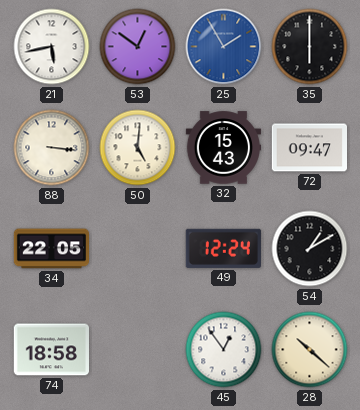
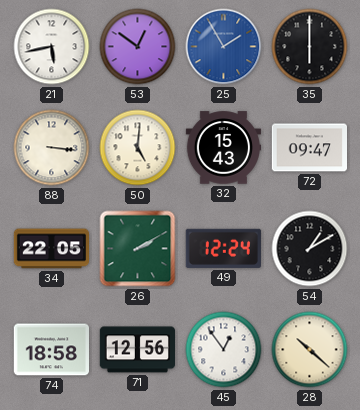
26: none -> 2:10 (138, 249)
71: none -> 12:56 (137, 350)
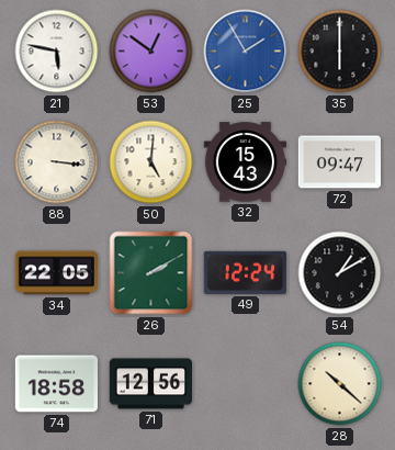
21: 5:43 -> 5:47 (57, 52)
45: 12:54 -> none (224, 350)
